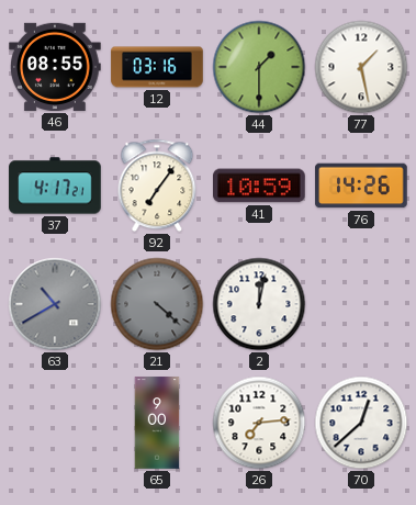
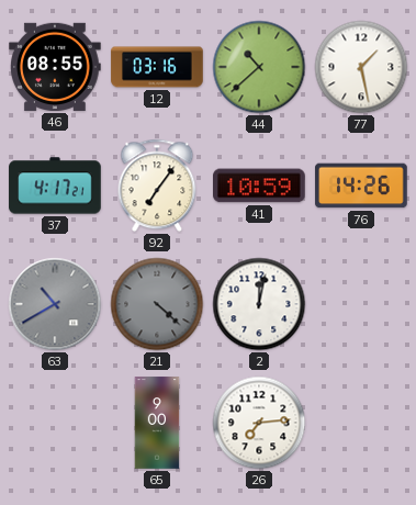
44: 1:30 -> 10:38 (259, 67)
70: 12:38 -> none (361, 423)
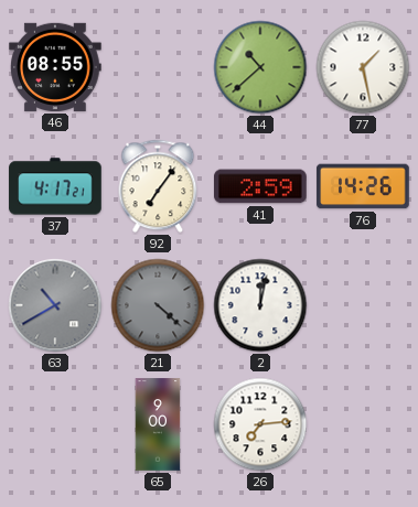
12: 03:16 -> none (157, 67)
41: 10:59 -> 2:59 (260, 186)
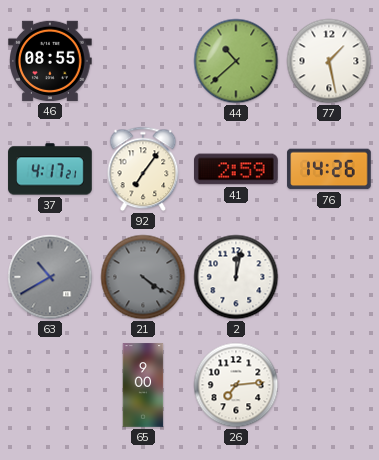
21: 4:22 -> 4:21 (143, 277)
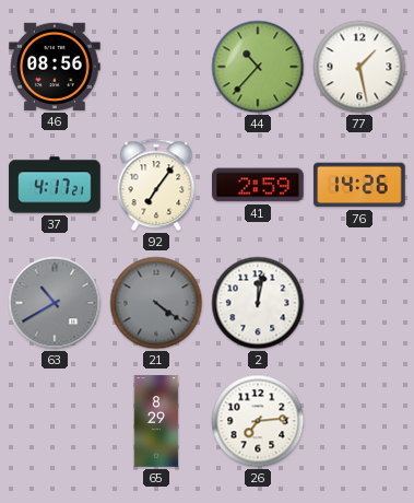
46: 08:55 -> 08:56 (55, 67)
44: 10:38 -> 10:37 (258, 67)
65: 9:00 -> 8:29 (156, 421)
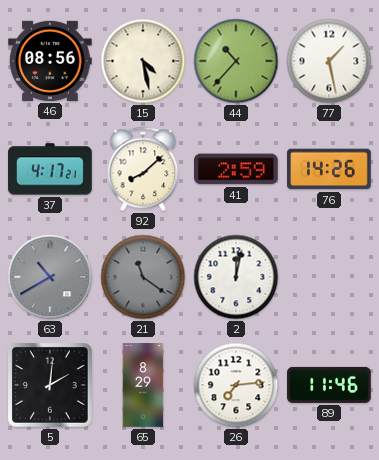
15: none -> 4:28 (143, 61)
92: 7:06 -> 8:08 (143, 169)
21: 4:21 -> 11:21 (143, 277)
5: none -> 2:01 (50, 385)
89: none -> 11:46 (329, 385)
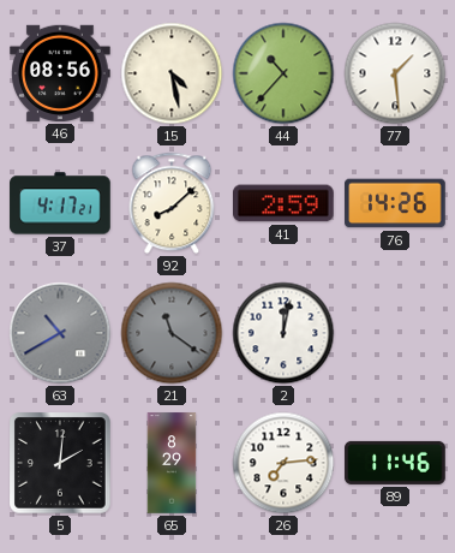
77: 1:28 -> 1:29 (395, 73)
